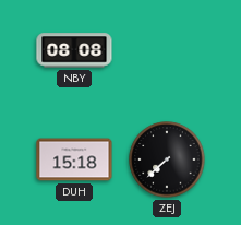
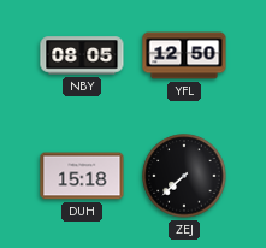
NBY: 08:08 -> 08:05 (82, 55)
YFL: none -> 12:50 (184, 55)
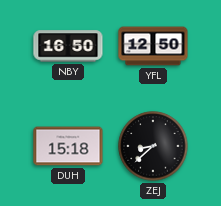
NBY: 08:05 -> 16:50 (68, 46)
ZEJ: 7:38 -> 8:38 (153, 146)
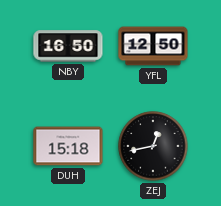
ZEJ: 8:38 -> 12:43 (153, 146)
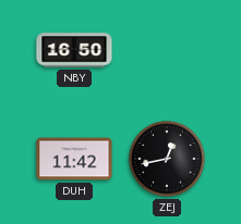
YFL: 12:50 -> none (153, 46)
DUH: 15:18 -> 11:42 (74, 159)
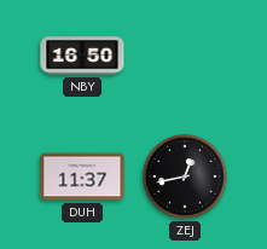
DUH: 11:42 -> 11:37 (82, 176)
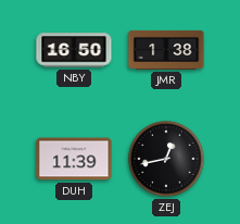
JMR: none -> 1:38 (166, 50)
DUH: 11:37 -> 11:39 (74, 159)
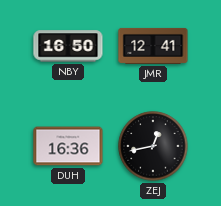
JMR: 1:38 -> 12:41 (153, 46)
DUH: 11:39 -> 16:36 (68, 146)
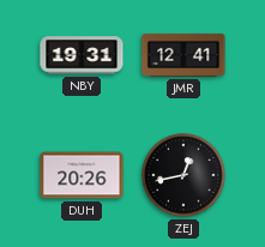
NBY: 16:50 -> 19:31 (82, 55)
DUH: 16:36 -> 20:26 (82, 175)
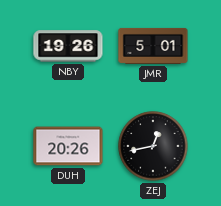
NBY: 19:31 -> 19:26 (68, 46)
JMR: 12:41 -> 5:01 (153, 46)
